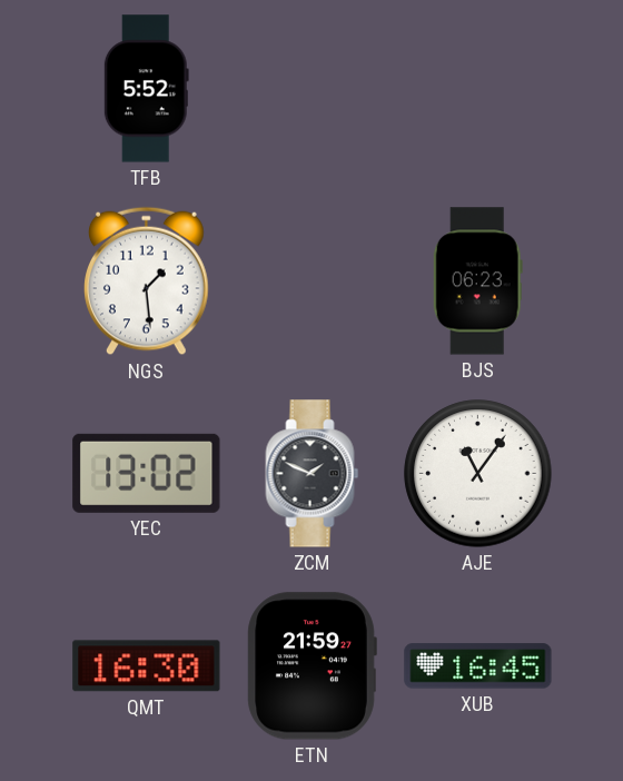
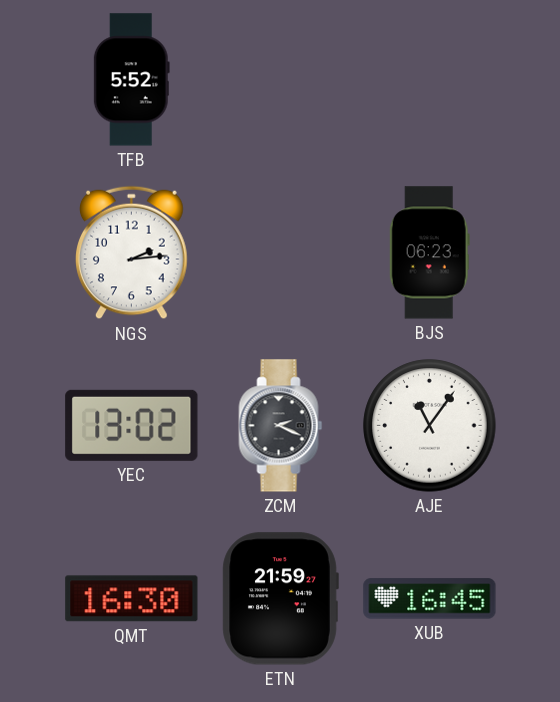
NGS: 1:29 -> 2:14 (132, 253)
ZCM: 1:49 -> 2:19 (281, 426)
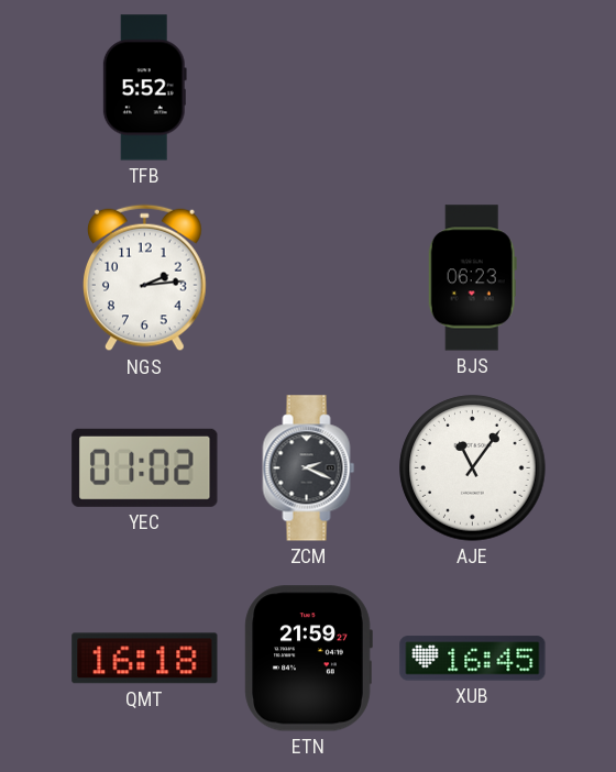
YEC: 13:02 -> 01:02 (145, 467)
QMT: 16:30 -> 16:18 (145, 659)
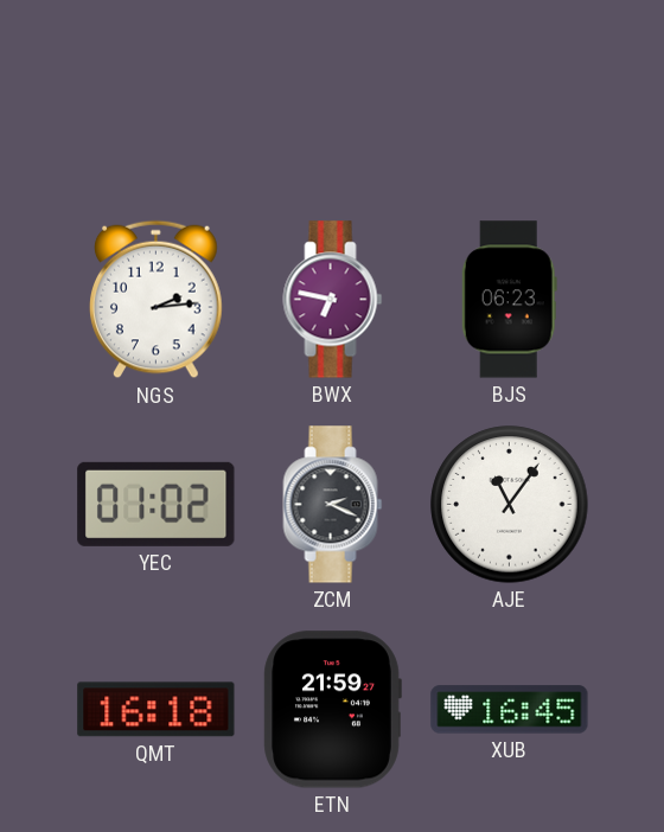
TFB: 5:52 -> none (144, 88)
BWX: none -> 6:47 (333, 300)
